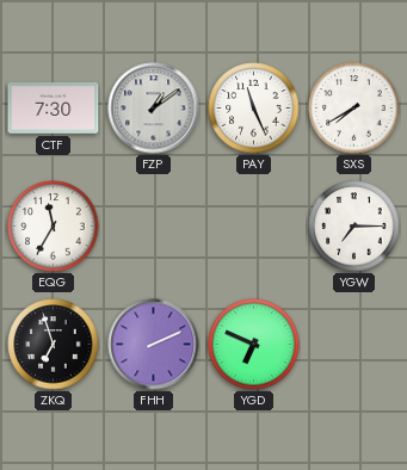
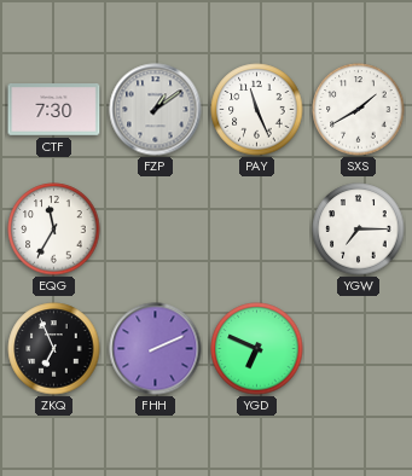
SXS: 7:40 -> 1:40 (359, 110)
ZKQ: 6:57 -> 6:56 (54, 349)
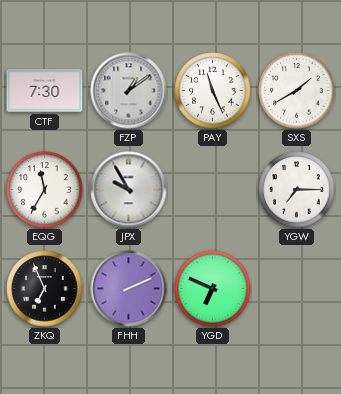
JPX: none -> 9:55 (129, 190)
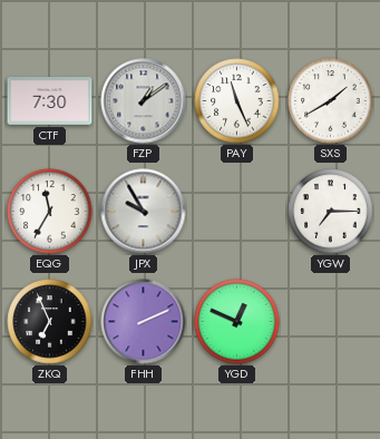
YGD: 6:49 -> 12:49 (237, 322)
